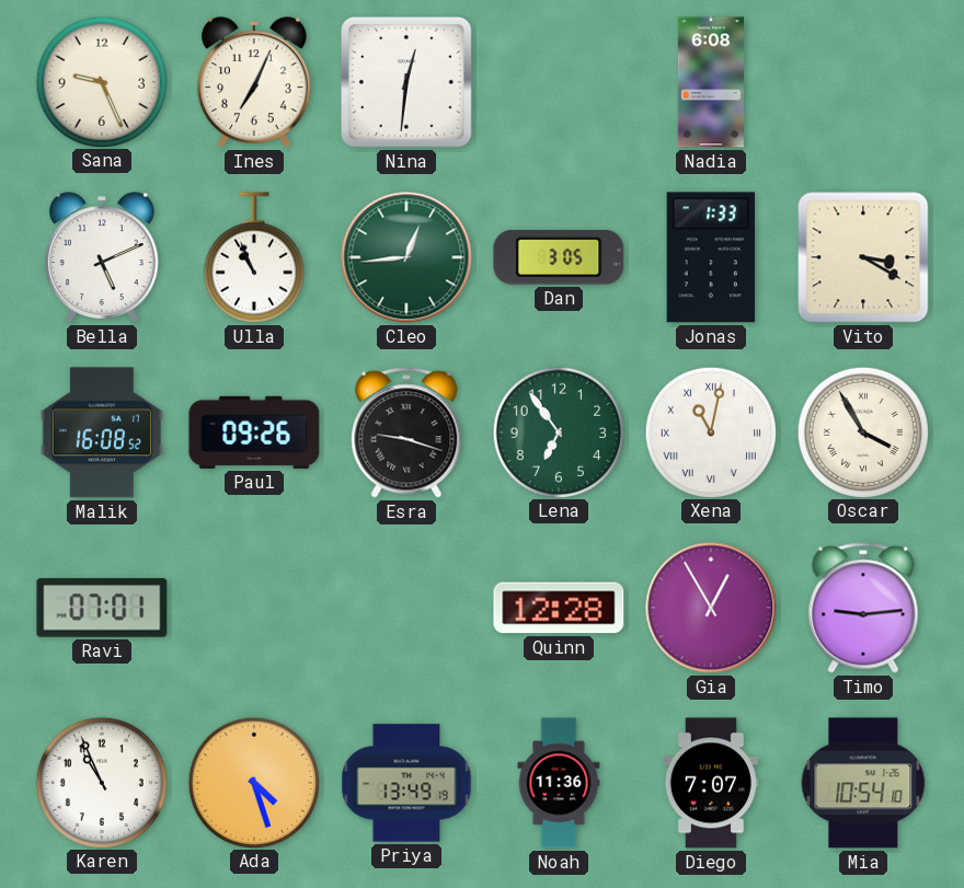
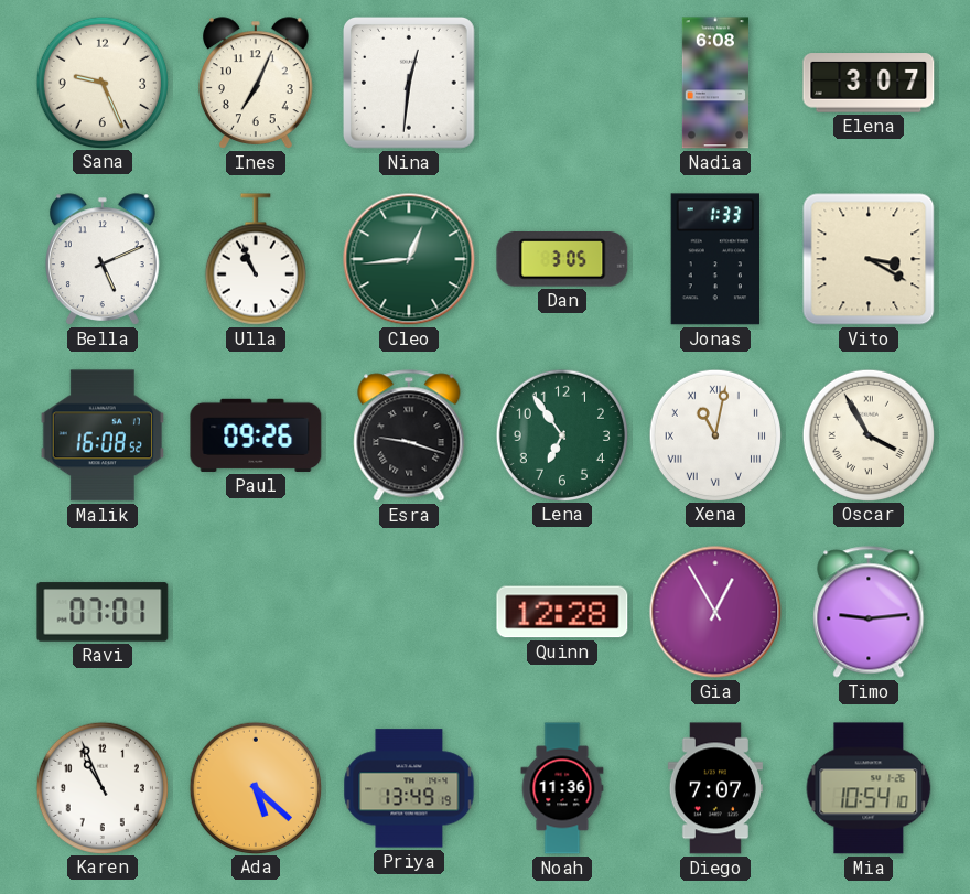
Elena: none -> 3:07 (869, 83)
Ada: 4:27 -> 5:22 (255, 787)
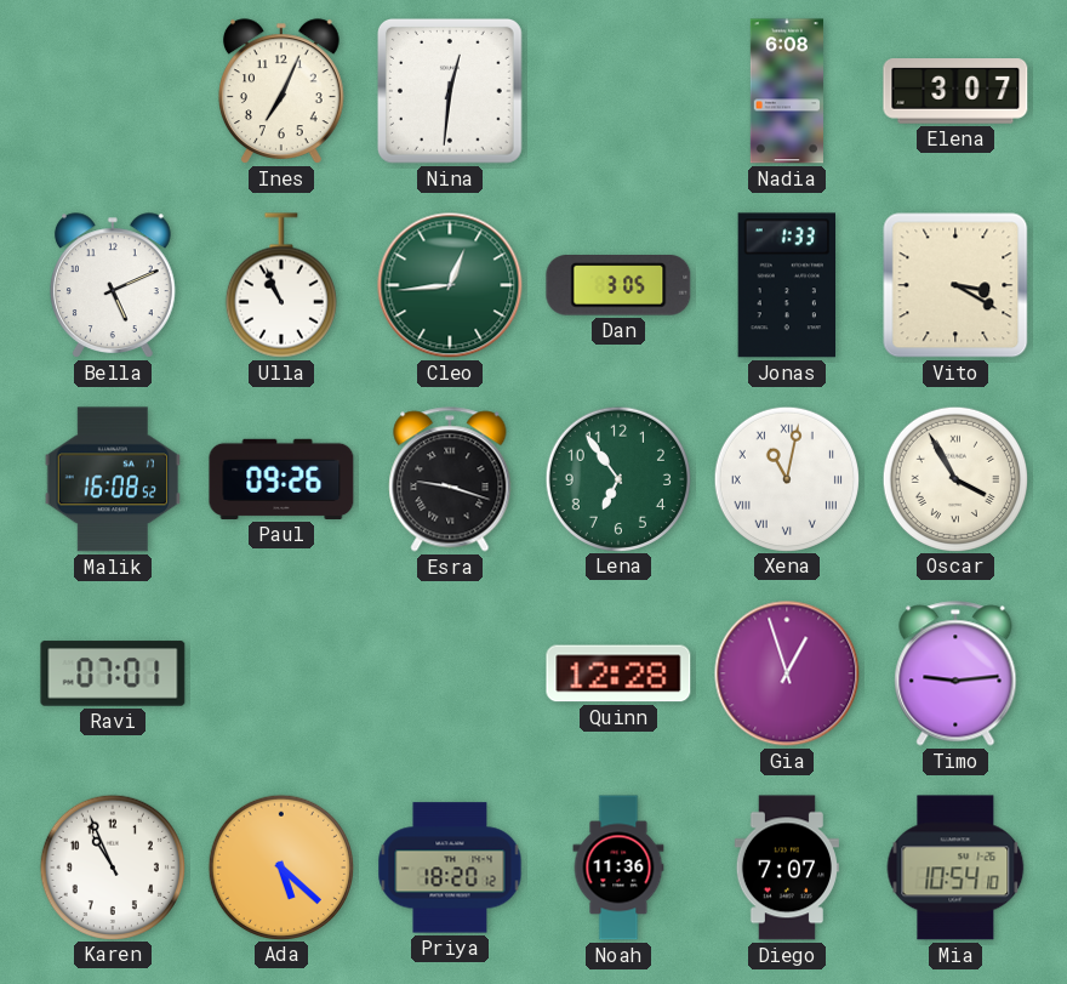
Sana: 9:26 -> none (101, 82)
Gia: 12:55 -> 12:57 (787, 673)
Priya: 13:49 -> 18:20 (450, 868)
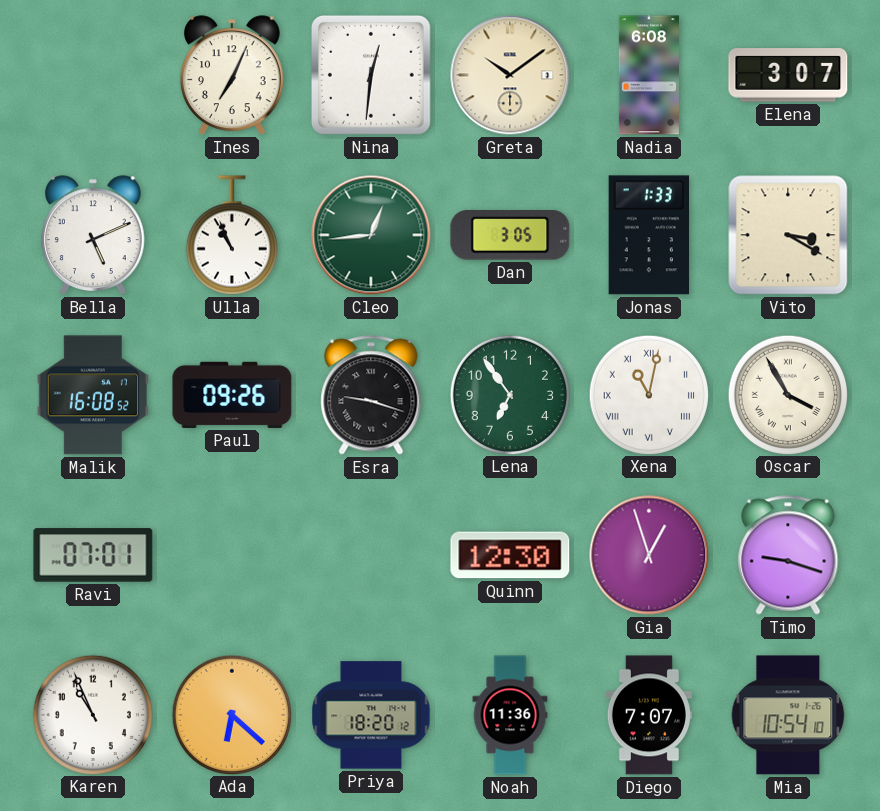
Greta: none -> 10:09 (510, 75)
Quinn: 12:28 -> 12:30 (510, 555)
Timo: 9:14 -> 9:18 (788, 555)
Ada: 5:22 -> 6:22 (231, 714)
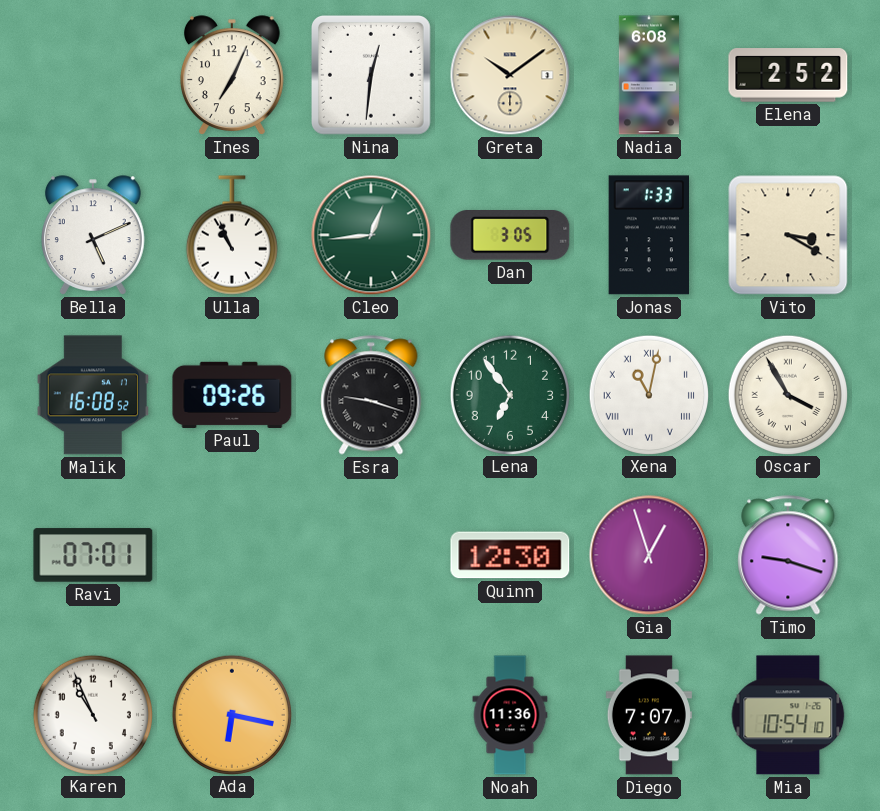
Elena: 3:07 -> 2:52 (788, 75)
Ada: 6:22 -> 6:17 (231, 714)
Priya: 18:20 -> none (371, 715)
